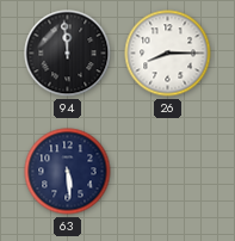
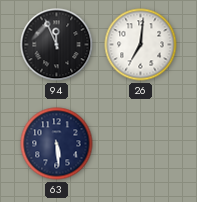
94: 11:59 -> 11:56 (57, 45)
26: 8:15 -> 7:01 (141, 45)
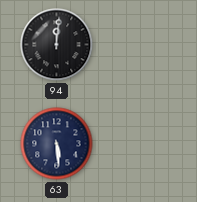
94: 11:56 -> 12:01 (57, 45)
26: 7:01 -> none (141, 45)
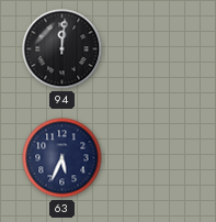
63: 5:29 -> 5:34 (62, 158)
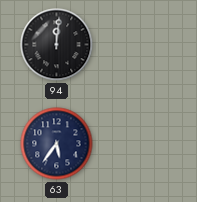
63: 5:34 -> 5:36 (57, 144)
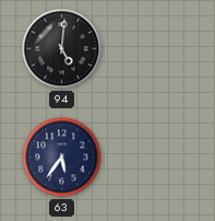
94: 12:01 -> 5:01 (62, 49)
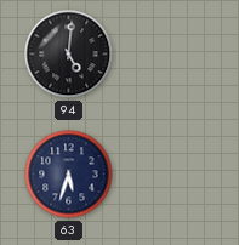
63: 5:36 -> 5:33 (69, 175)
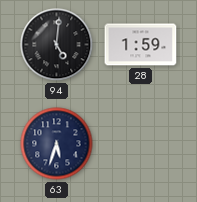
28: none -> 1:59 (141, 45)
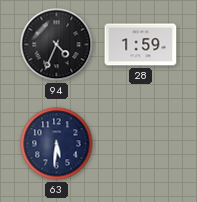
94: 5:01 -> 4:34 (57, 45)
63: 5:33 -> 5:31 (57, 144)
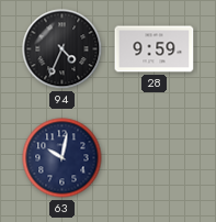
28: 1:59 -> 9:59 (155, 49)
63: 5:31 -> 10:02 (62, 158)
